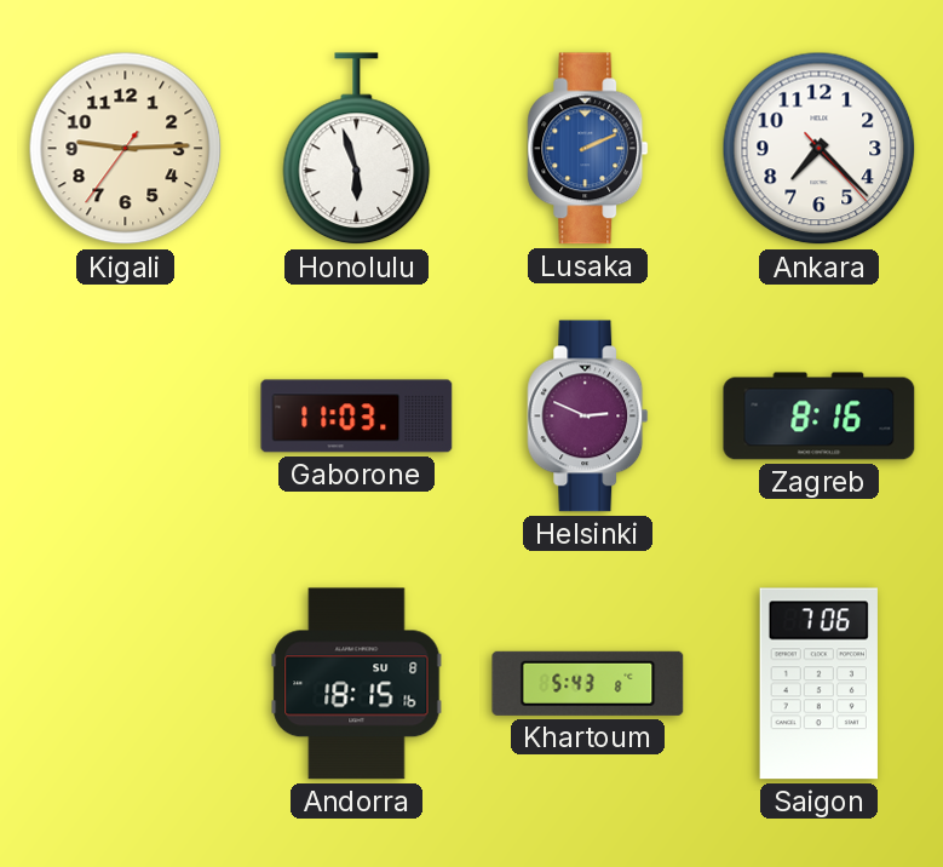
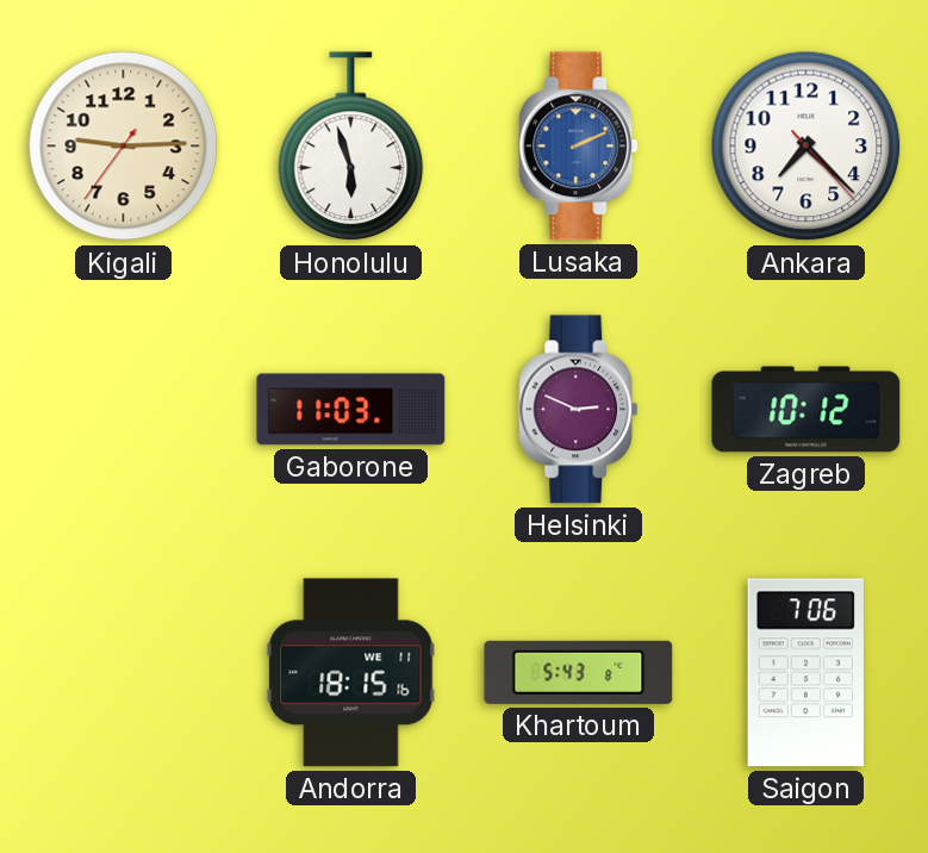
Zagreb: 8:16 -> 10:12 (806, 410)
Andorra date: SU 8 -> WE 11 (351, 673)
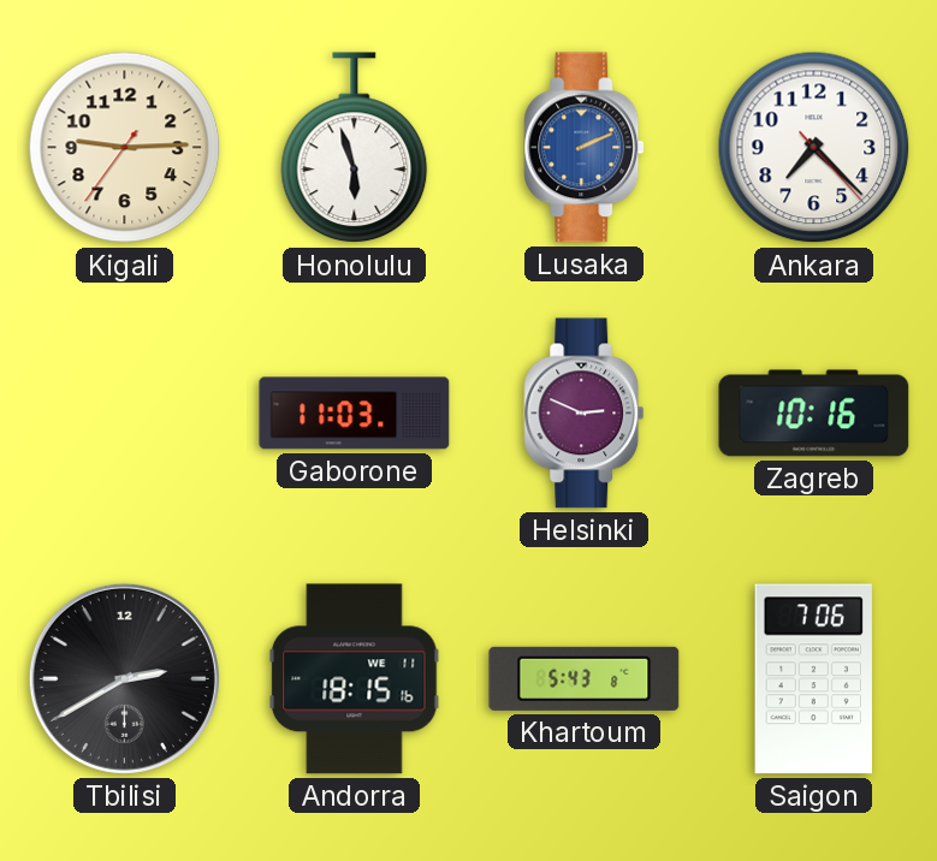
Zagreb: 10:12 -> 10:16 (814, 414)
Tbilisi: none -> 2:40 (124, 678)
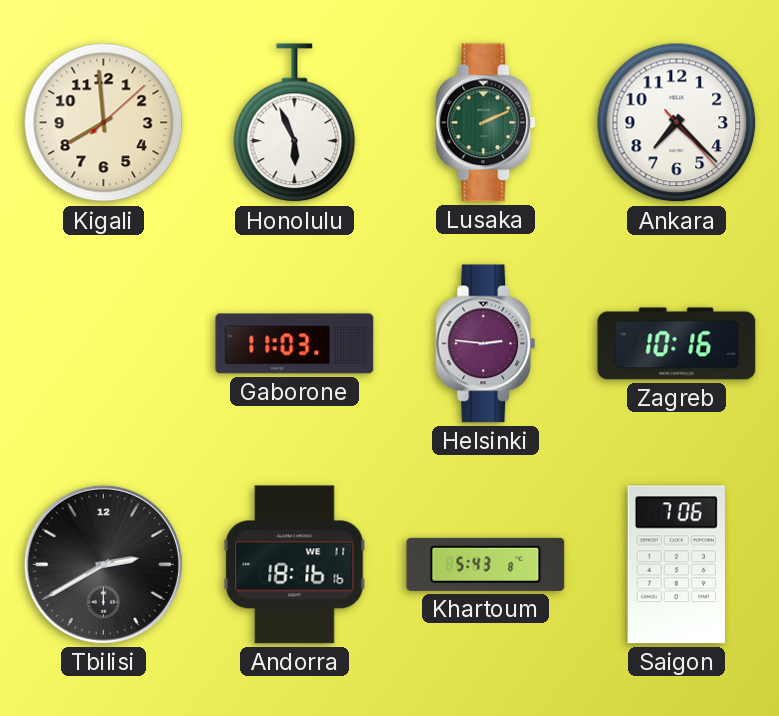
Kigali: 9:14 -> 7:59 (104, 123)
Honolulu: 5:57 -> 5:56 (295, 123)
Lusaka dial: blue -> green (486, 123)
Helsinki: 2:49 -> 2:46 (486, 344)
Andorra: 18:15 -> 18:16 (295, 565)
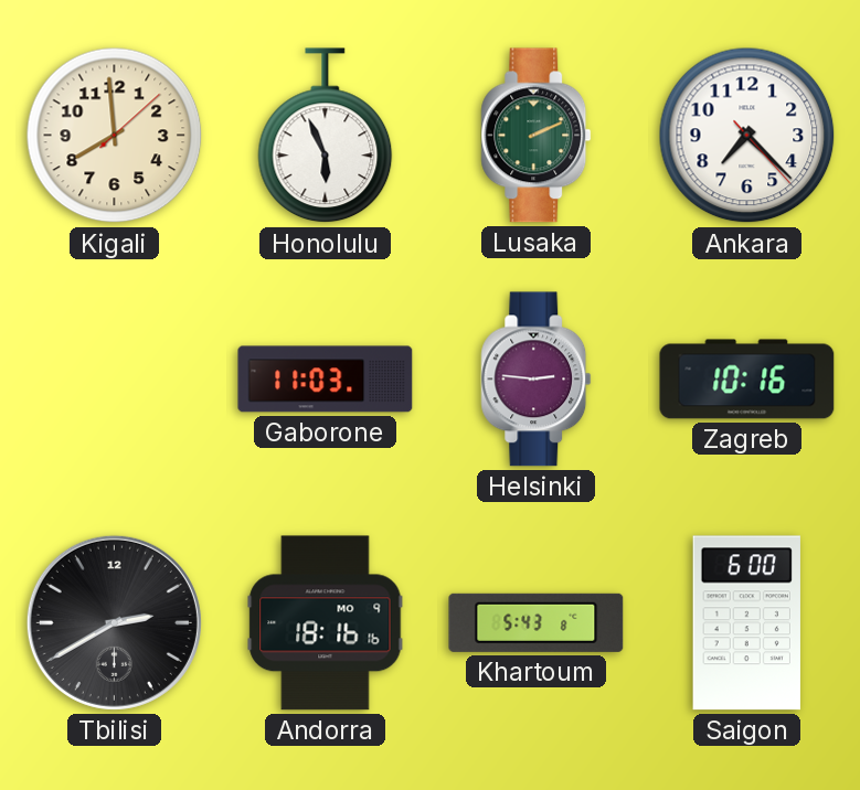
Andorra date: WE 11 -> MO 9 (326, 623)
Saigon: 7:06 -> 6:00 (746, 623)
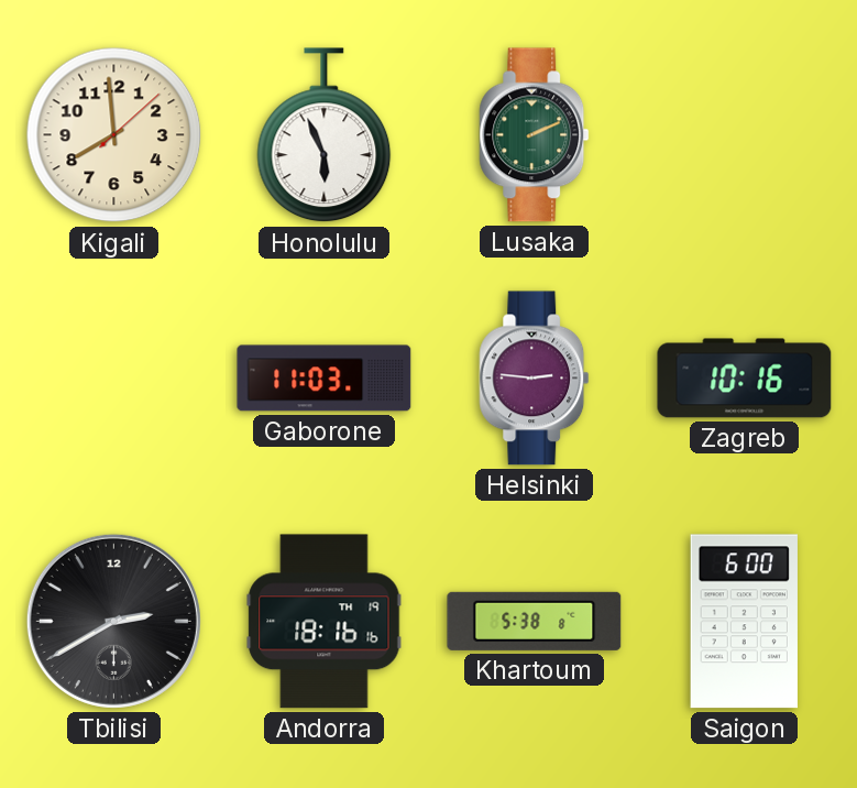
Ankara: 7:22 -> none (747, 136)
Andorra date: MO 9 -> TH 19 (325, 622)
Khartoum: 5:43 -> 5:38 (535, 621)
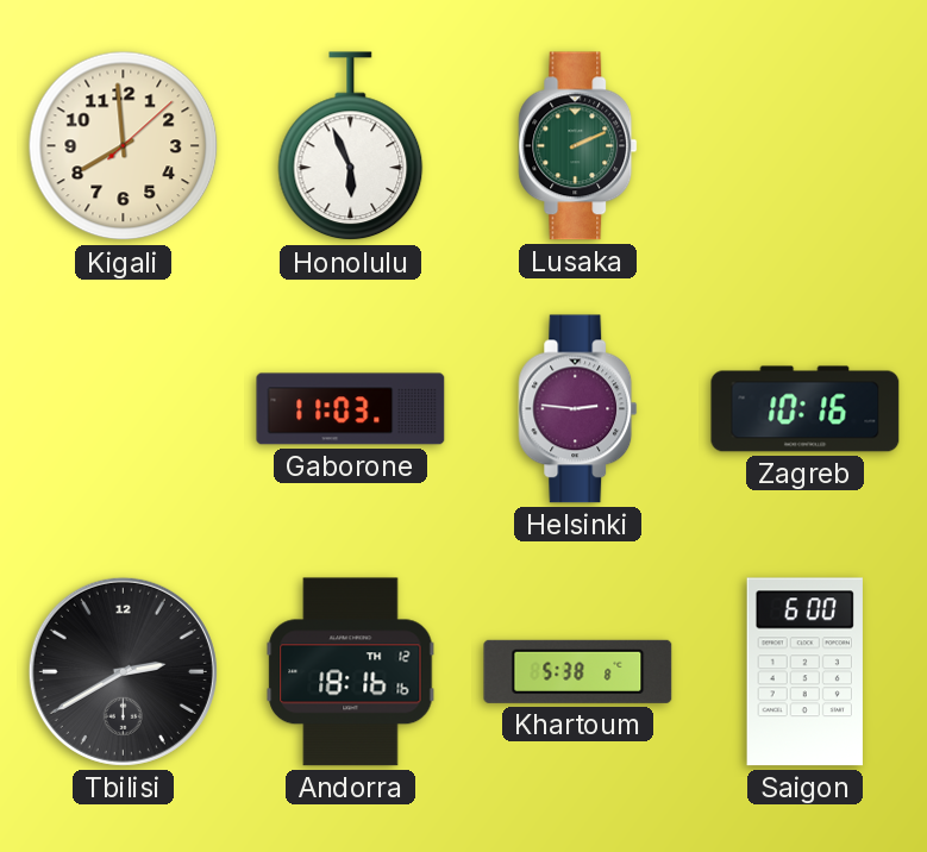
Andorra date: TH 19 -> TH 12 (351, 672)
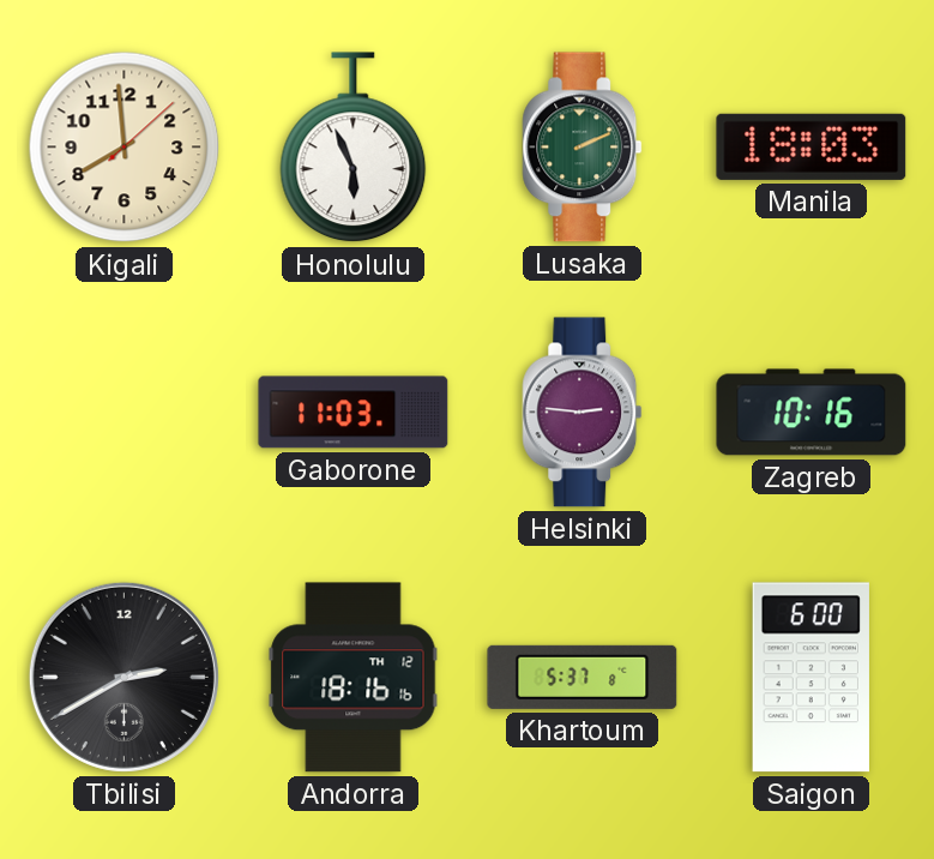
Manila: none -> 18:03 (812, 146)
Khartoum: 5:38 -> 5:37 (583, 677)
